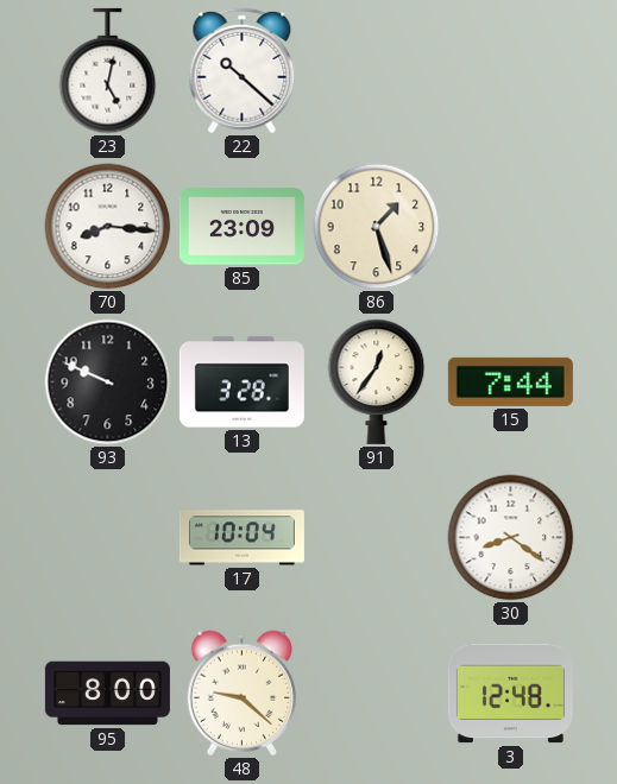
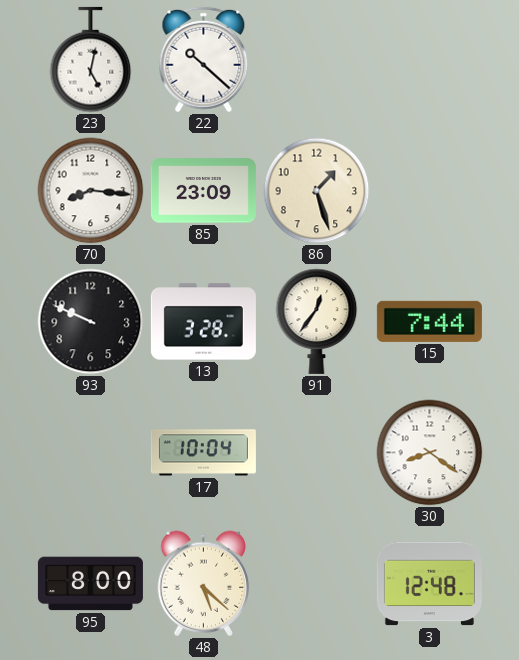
48: 9:22 -> 5:22 (204, 583)
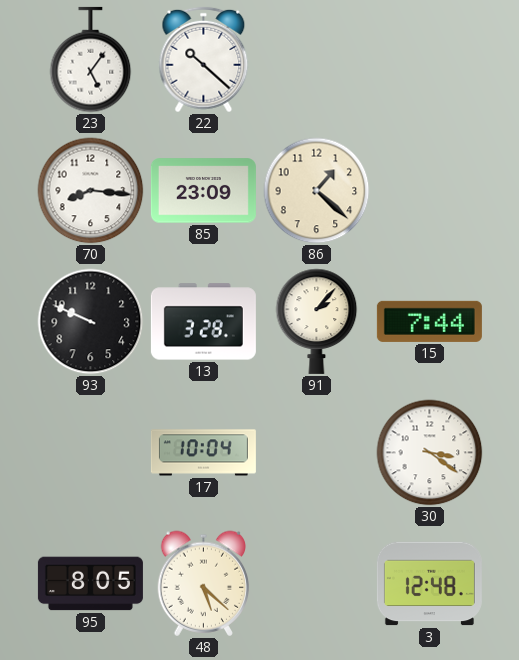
23: 5:02 -> 5:06 (91, 60)
86: 1:27 -> 1:22 (317, 191)
91: 12:36 -> 2:07 (317, 321)
30: 8:21 -> 3:21 (430, 453)
95: 8:00 -> 8:05 (90, 584)
